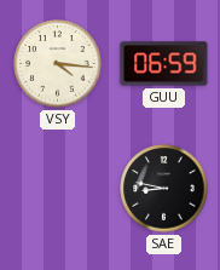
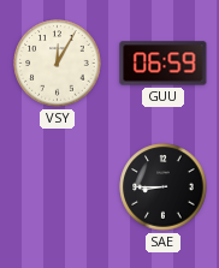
VSY: 4:16 -> 12:05 (58, 64)
SAE: 8:47 -> 8:45 (164, 187)
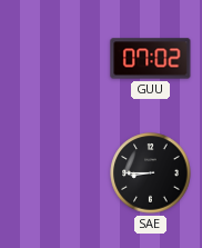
VSY: 12:05 -> none (58, 64)
GUU: 06:59 -> 07:02 (151, 59)
